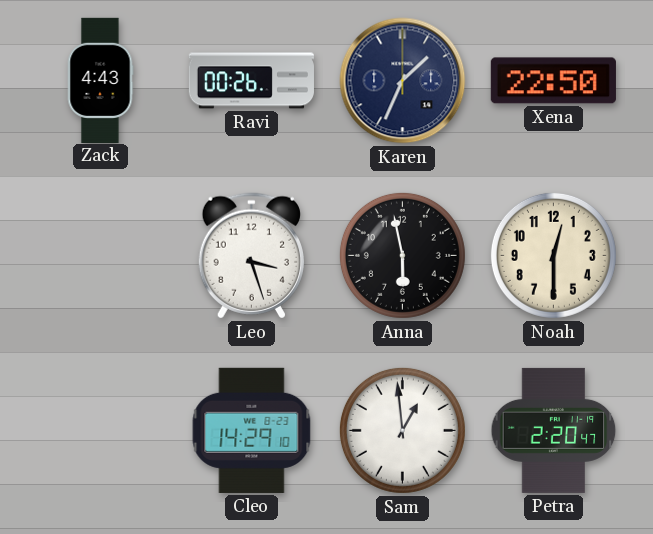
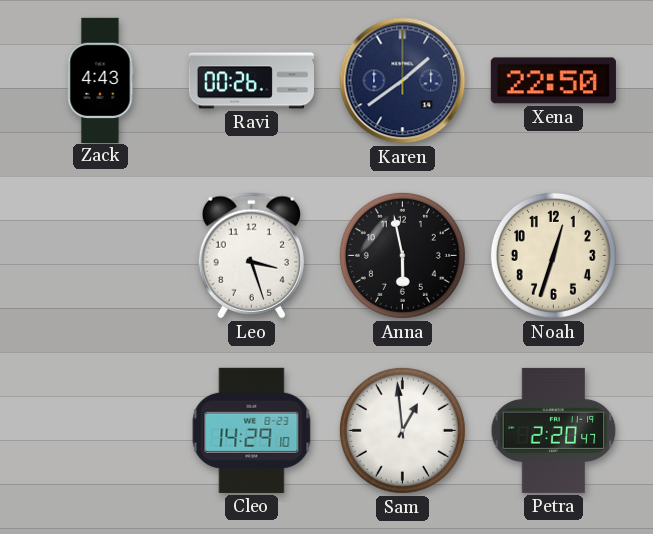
Karen: 1:34 -> 1:39 (403, 81)
Noah: 12:30 -> 12:33 (553, 255)
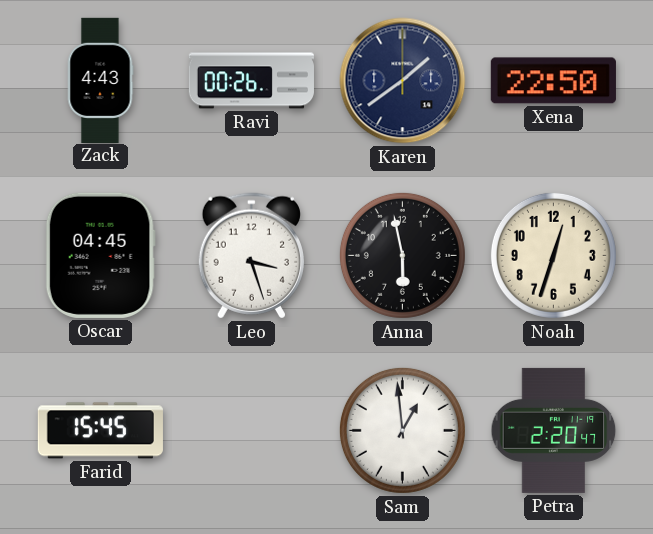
Oscar: none -> 04:45 (100, 255)
Farid: none -> 15:45 (100, 431)
Cleo: 14:29 -> none (252, 430)
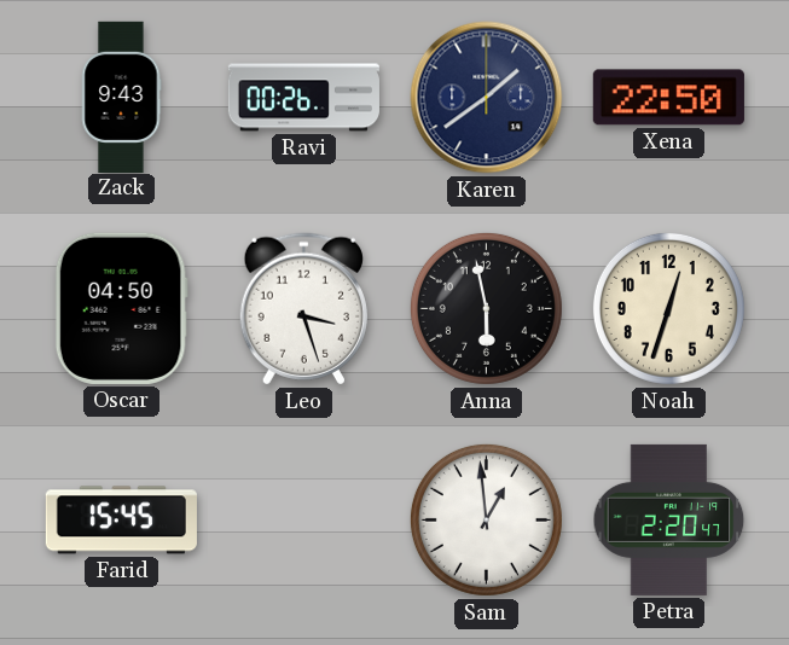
Zack: 4:43 -> 9:43 (121, 97)
Oscar: 04:45 -> 04:50 (121, 308)
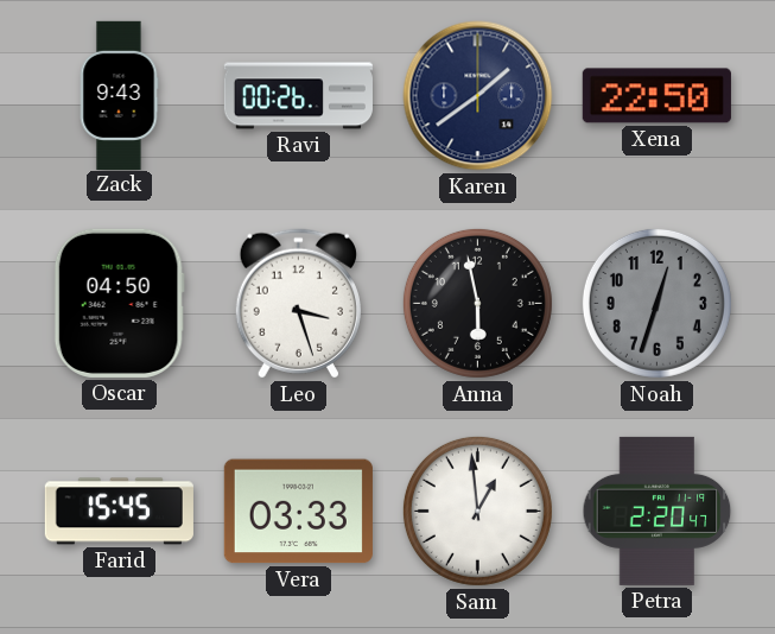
Noah dial: cream -> grey (656, 303)
Vera: none -> 03:33 (298, 512)
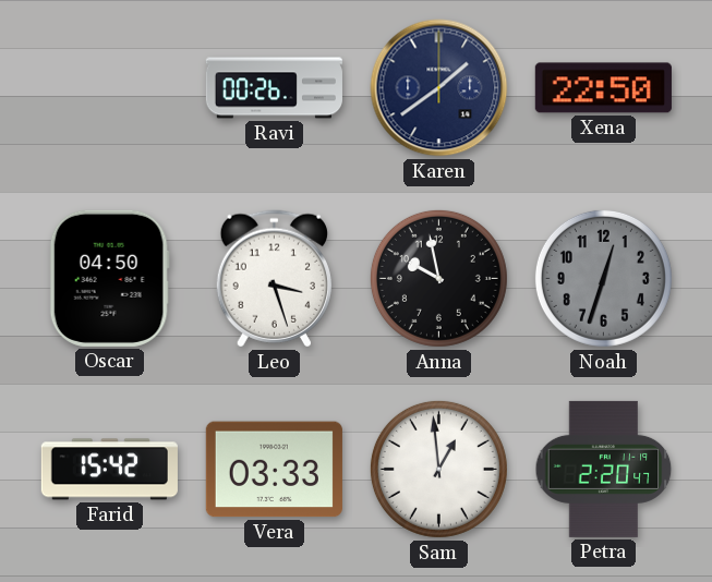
Zack: 9:43 -> none (119, 95)
Anna: 5:58 -> 9:58 (438, 278)
Farid: 15:45 -> 15:42 (109, 470)
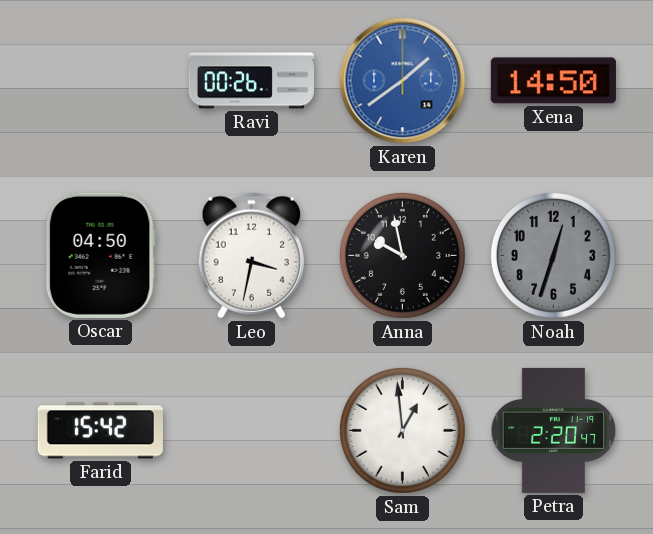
Karen dial: navy -> blue (403, 81)
Xena: 22:50 -> 14:50 (553, 81)
Leo: 3:27 -> 3:32 (251, 256)
Vera: 03:33 -> none (274, 470)
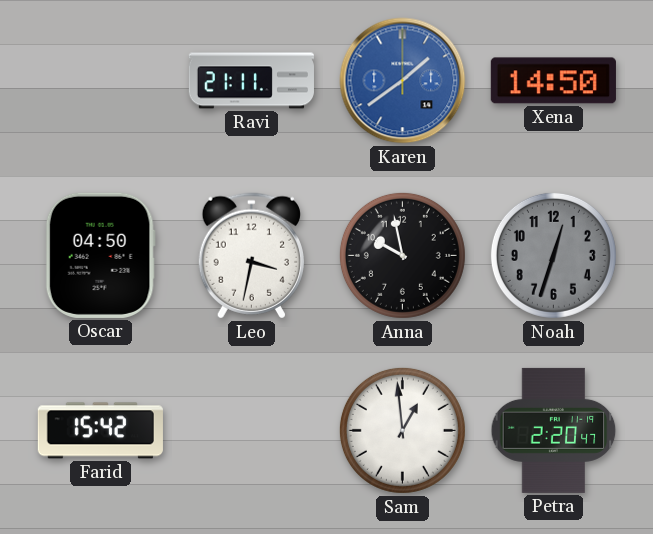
Ravi: 00:26 -> 21:11 (251, 81)
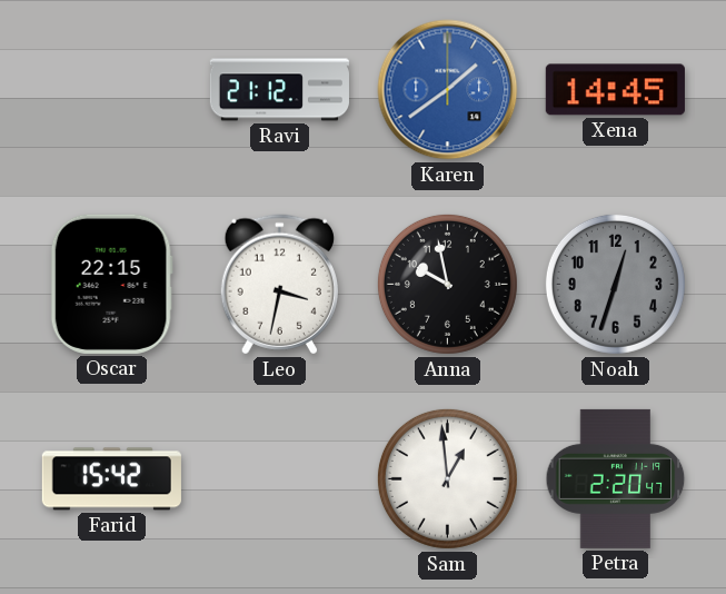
Ravi: 21:11 -> 21:12 (279, 90)
Xena: 14:50 -> 14:45 (615, 90)
Oscar: 04:50 -> 22:15 (111, 284)
